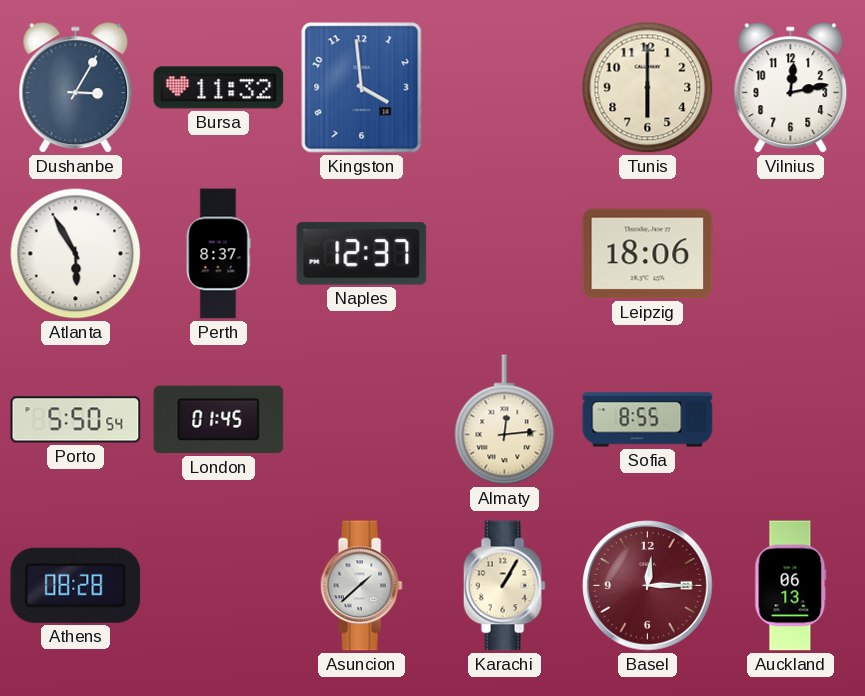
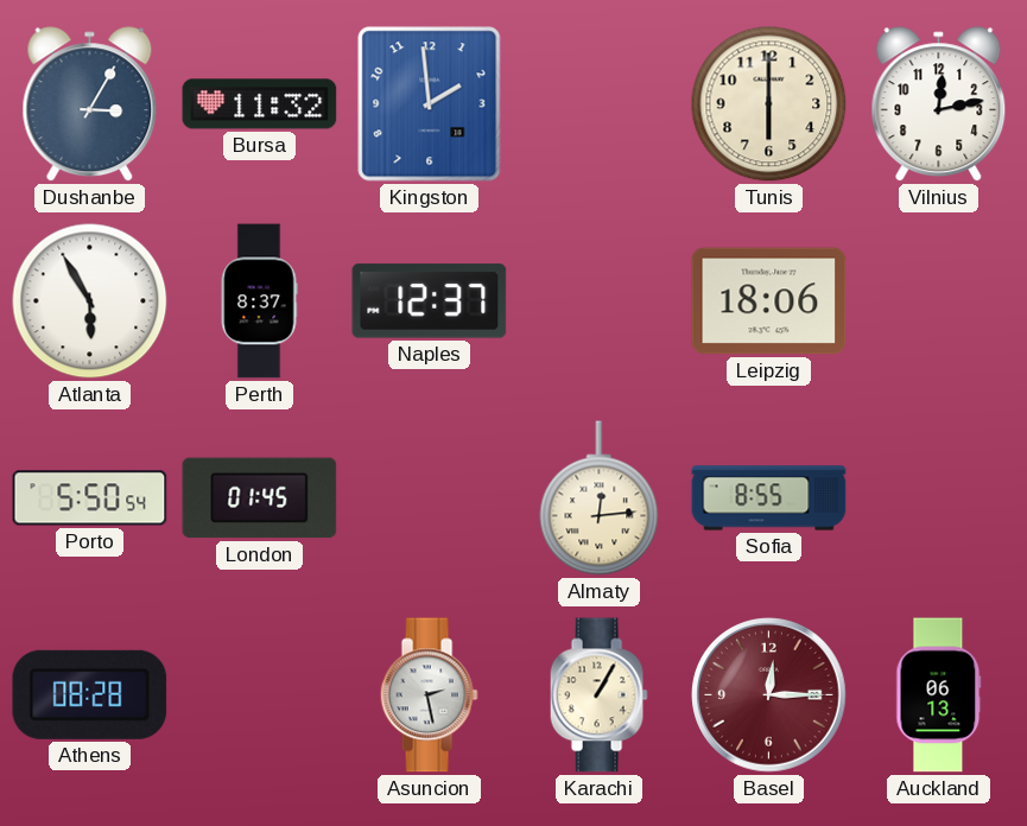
Kingston: 3:59 -> 1:59 (430, 104)
Asuncion: 1:38 -> 2:28 (429, 695)
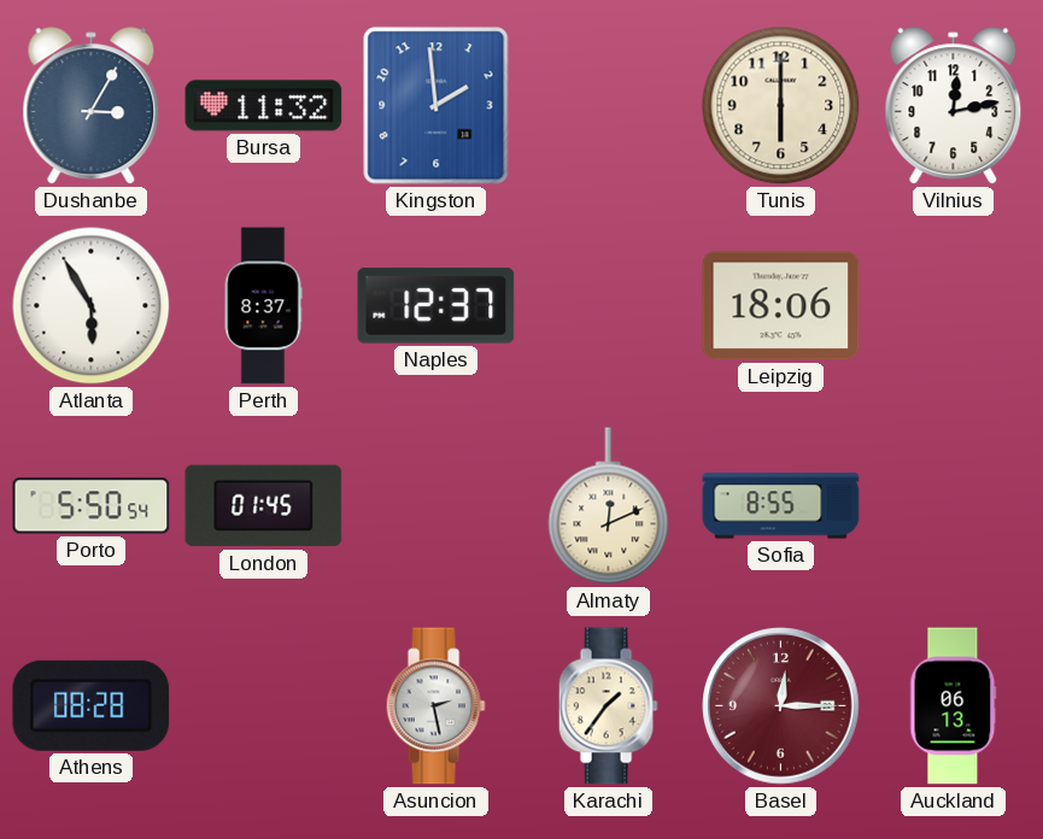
Almaty: 12:14 -> 12:11 (609, 506)
Karachi: 1:05 -> 1:36 (608, 706)
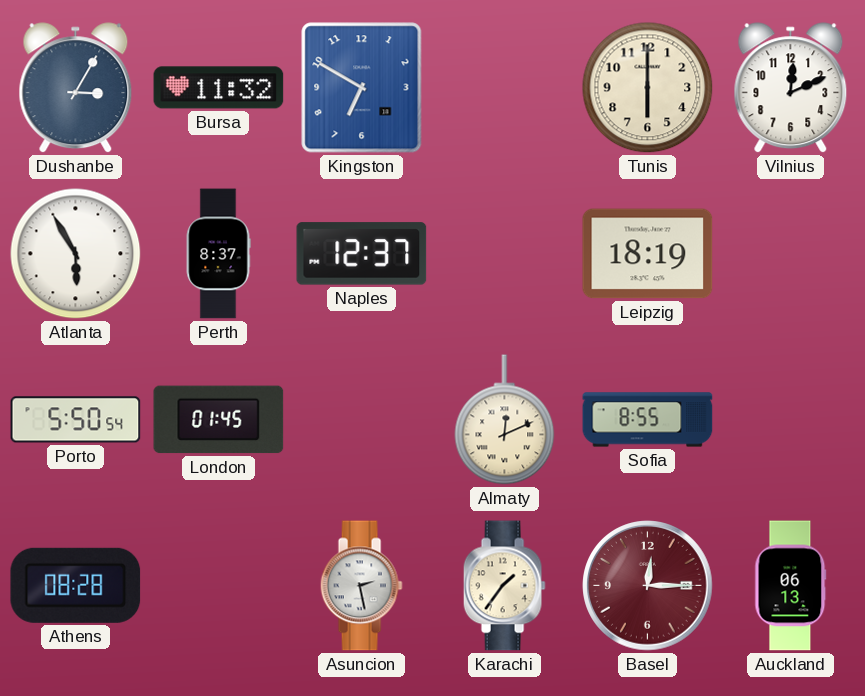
Kingston: 1:59 -> 6:50 (362, 88)
Vilnius: 12:13 -> 12:11 (791, 88)
Leipzig: 18:06 -> 18:19 (648, 254)
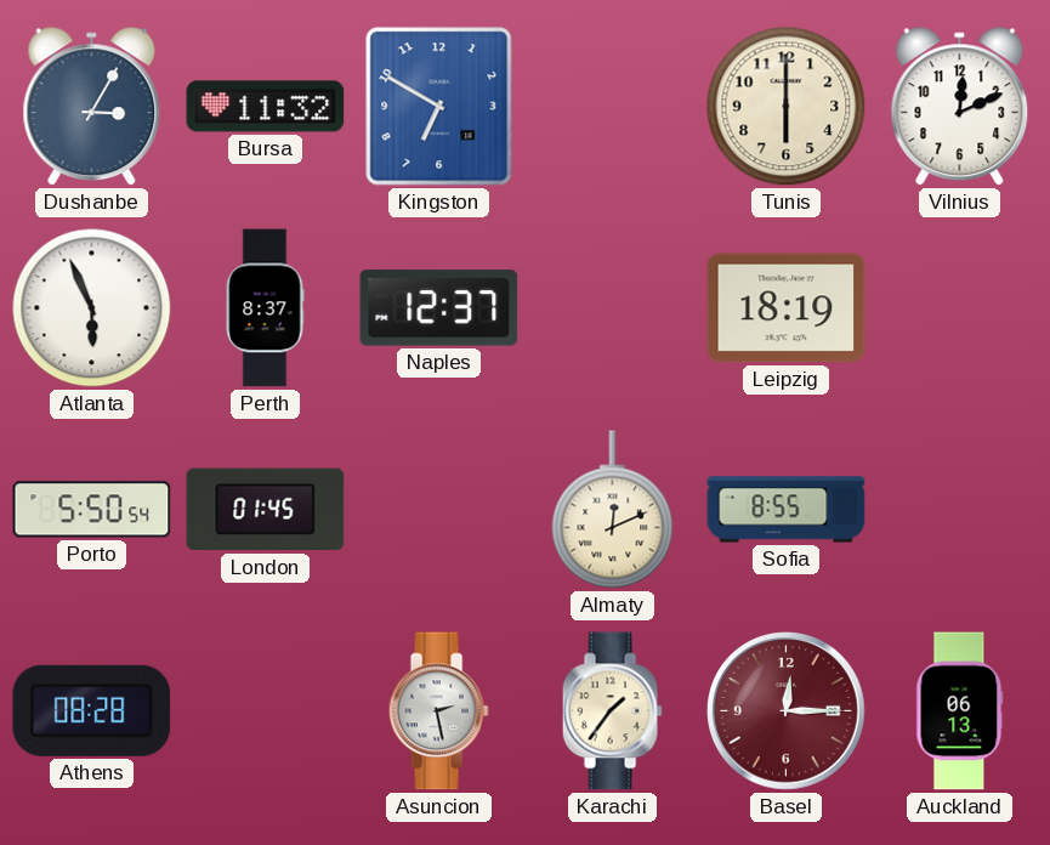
Atlanta: 5:55 -> 5:56 (92, 308)
